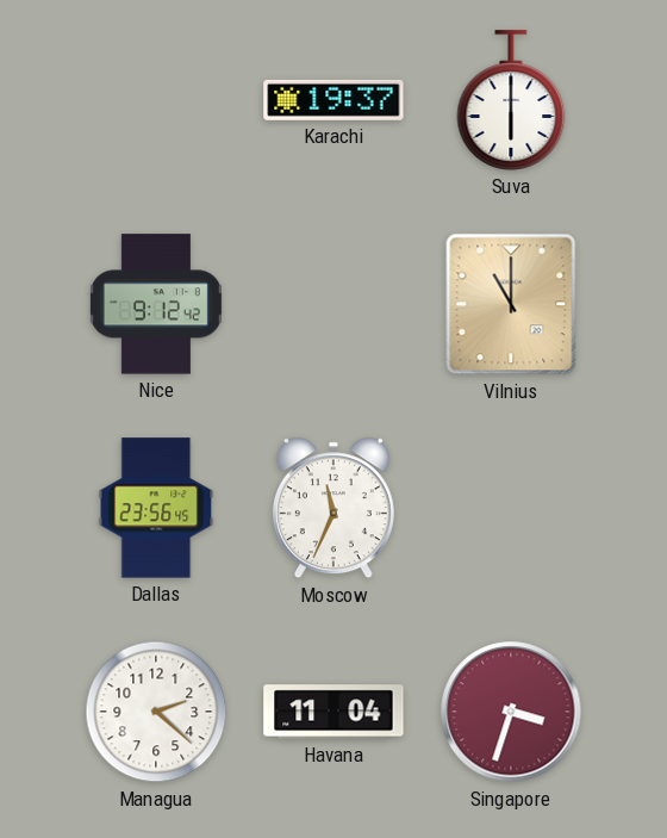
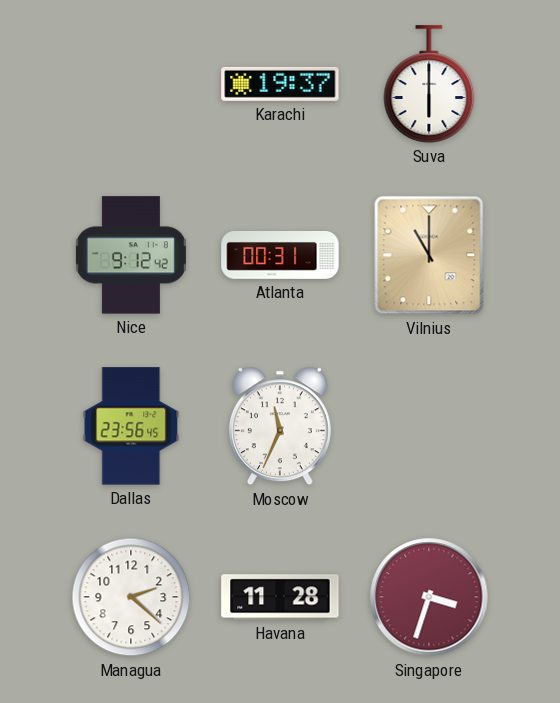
Atlanta: none -> 00:31 (280, 255)
Havana: 11:04 -> 11:28 (280, 597)
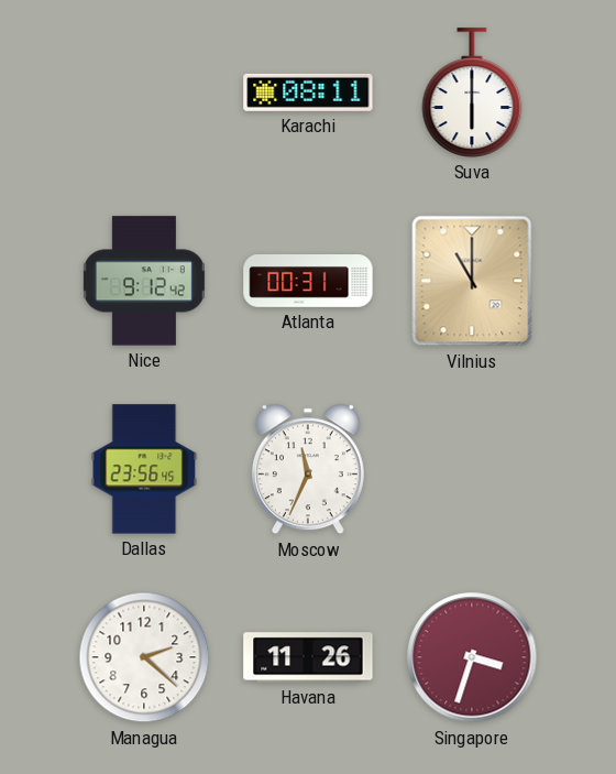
Karachi: 19:37 -> 08:11 (308, 92)
Havana: 11:28 -> 11:26 (308, 657)
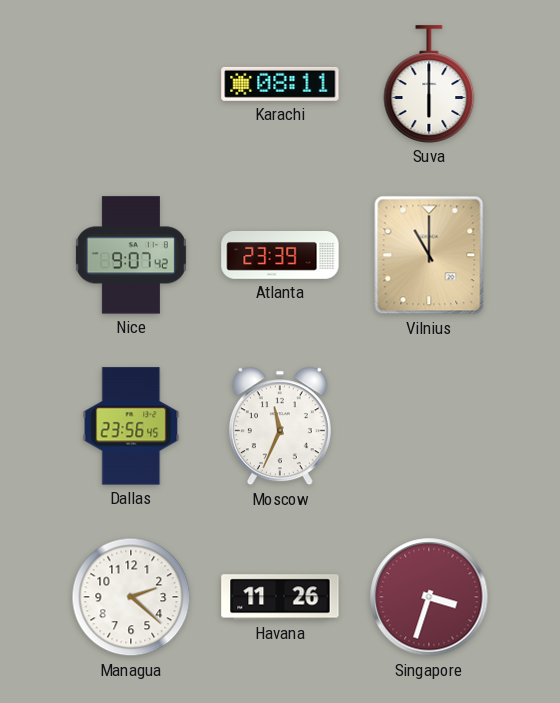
Nice: 9:12 -> 9:07 (131, 255)
Atlanta: 00:31 -> 23:39 (280, 255)
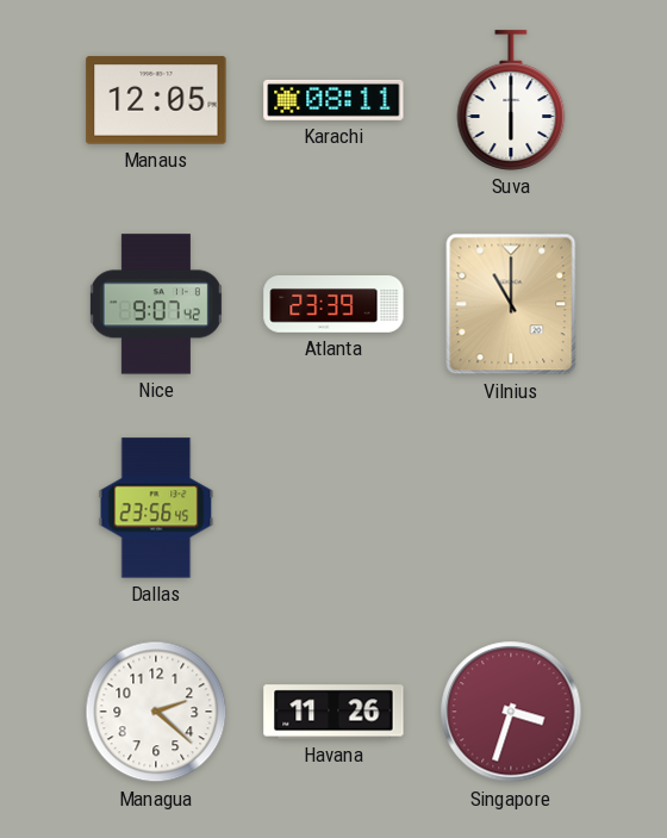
Manaus: none -> 12:05 (156, 100)
Moscow: 11:34 -> none (280, 426)
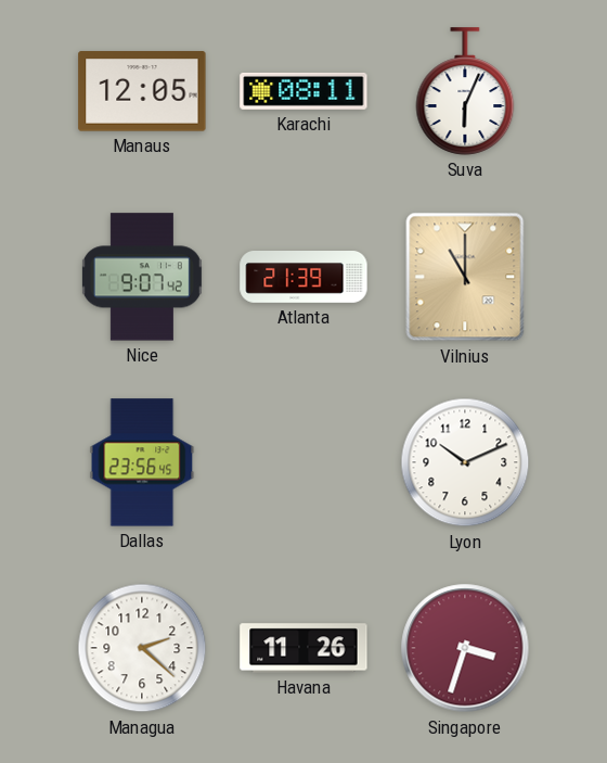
Suva: 6:00 -> 6:04 (465, 91)
Atlanta: 23:39 -> 21:39 (303, 277)
Lyon: none -> 10:11 (465, 462)
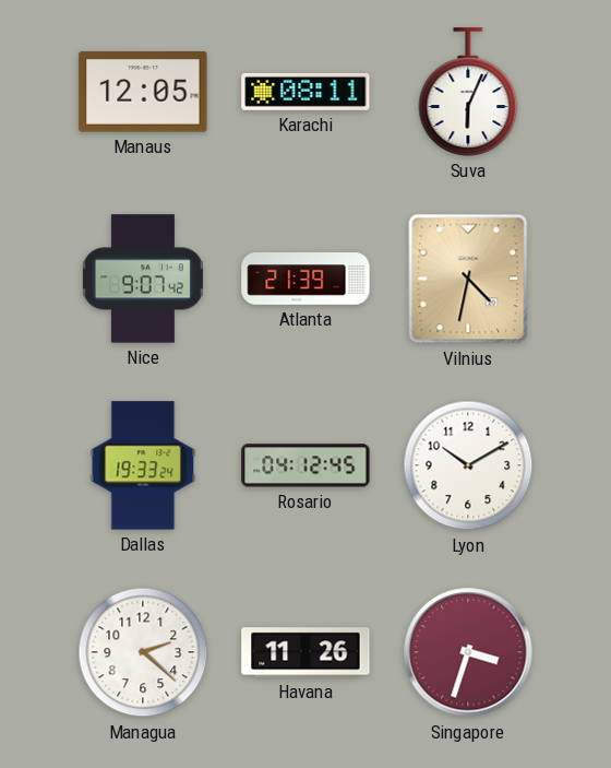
Vilnius: 11:00 -> 4:32 (468, 279)
Dallas: 23:56 -> 19:33 (143, 465)
Rosario: none -> 04:12 (305, 465)
Lyon: 10:11 -> 10:10 (468, 465)
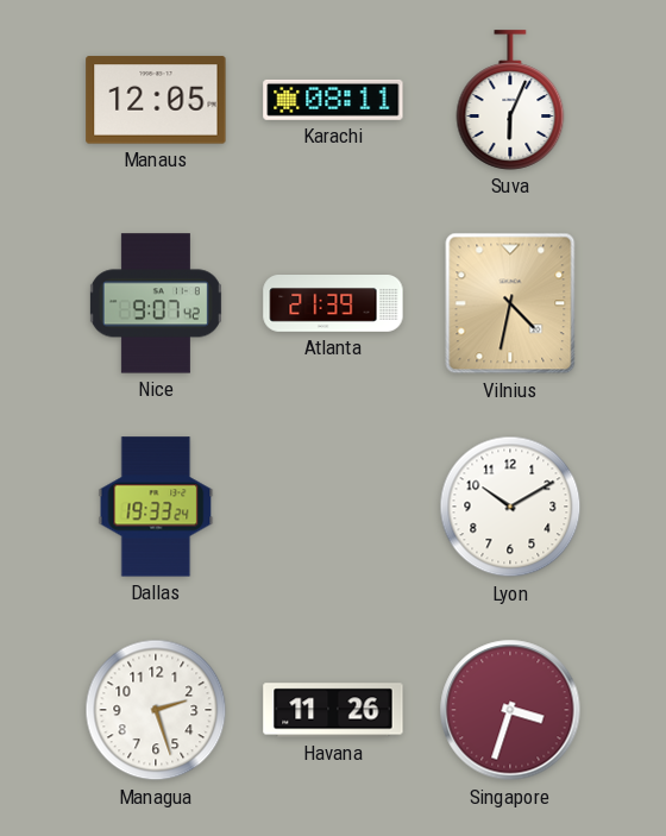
Rosario: 04:12 -> none (305, 465)
Managua: 2:22 -> 2:27 (156, 710)
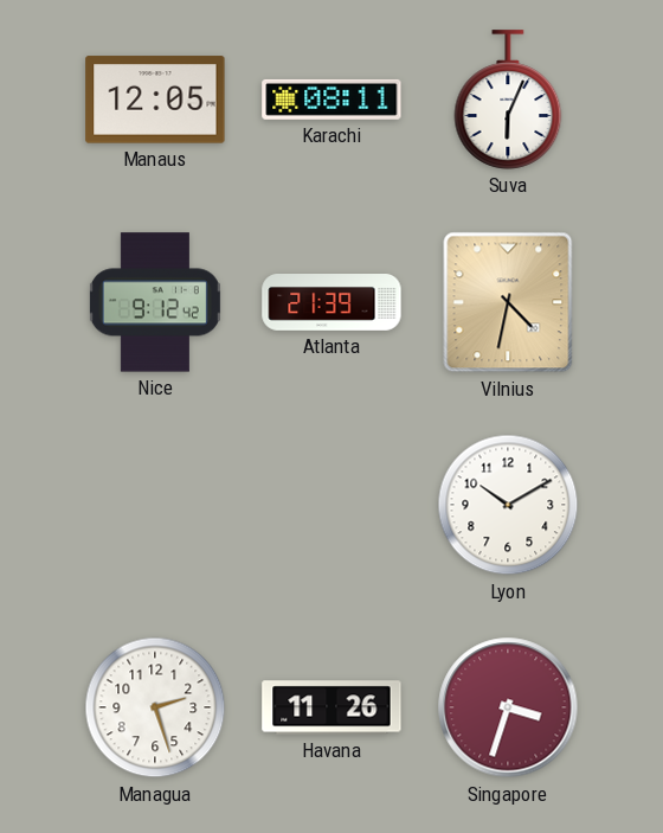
Nice: 9:07 -> 9:12 (155, 302)
Dallas: 19:33 -> none (156, 507)
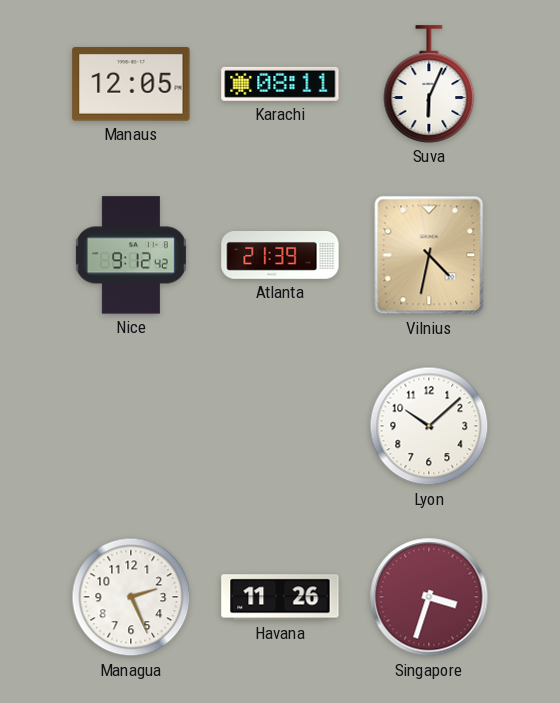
Lyon: 10:10 -> 10:08 (429, 426)
Managua: 2:27 -> 2:26 (131, 597)
